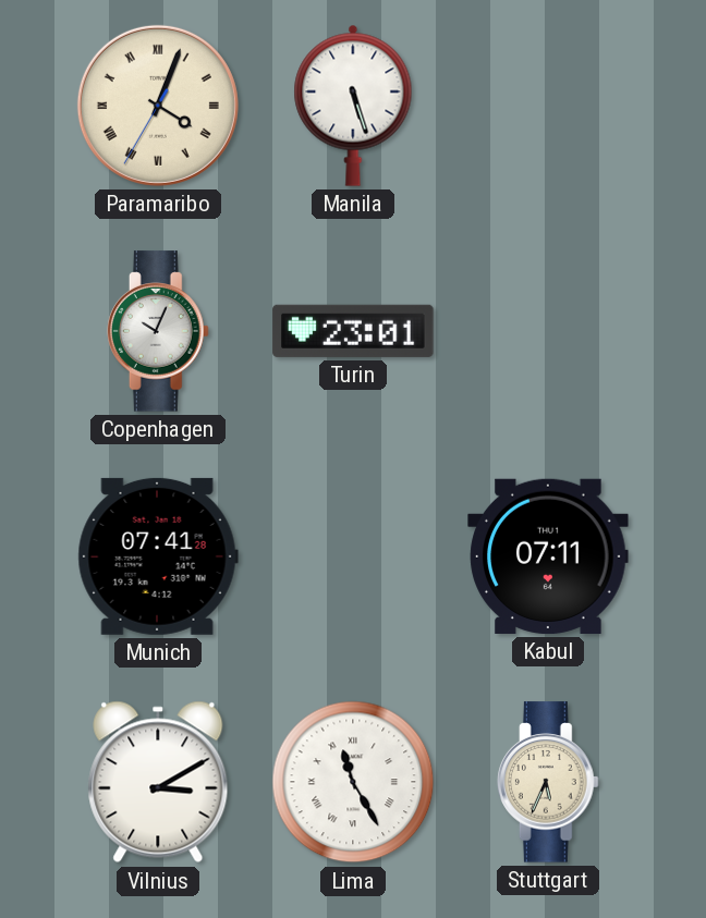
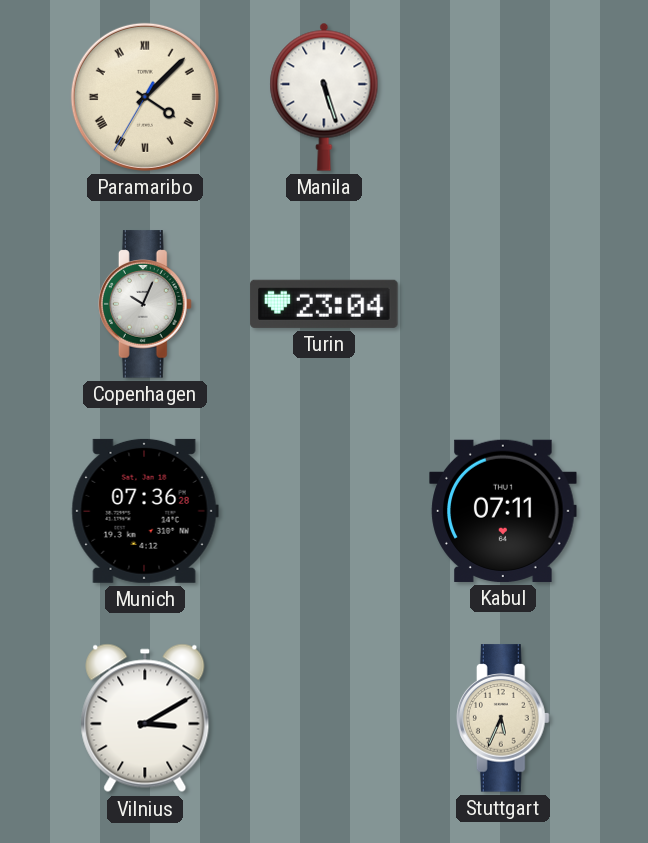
Paramaribo: 4:03 -> 4:07 (145, 97)
Turin: 23:01 -> 23:04 (324, 304)
Munich: 07:41 -> 07:36 (145, 511)
Lima: 11:25 -> none (353, 782)
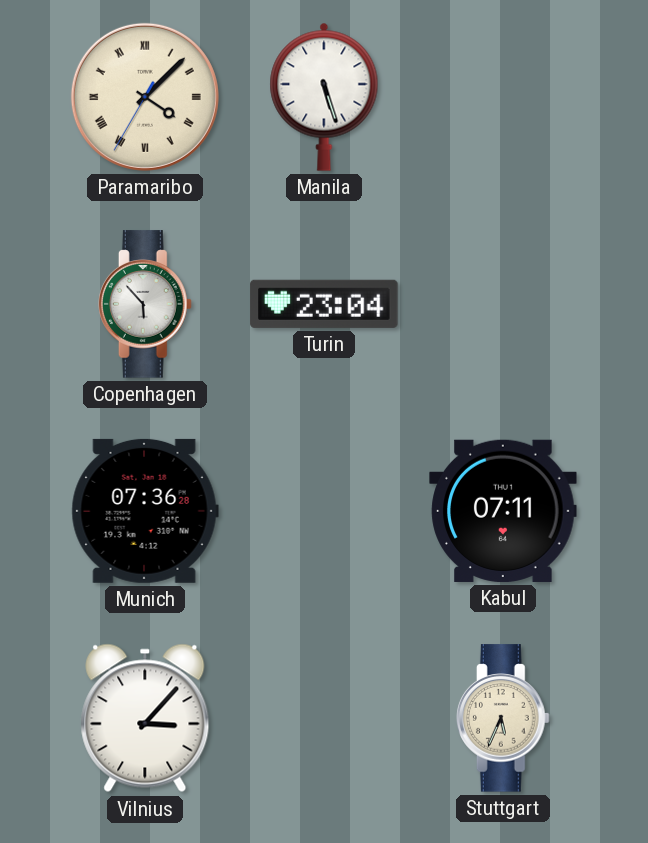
Copenhagen: 10:04 -> 5:53 (145, 304)
Vilnius: 3:10 -> 3:07 (145, 718)
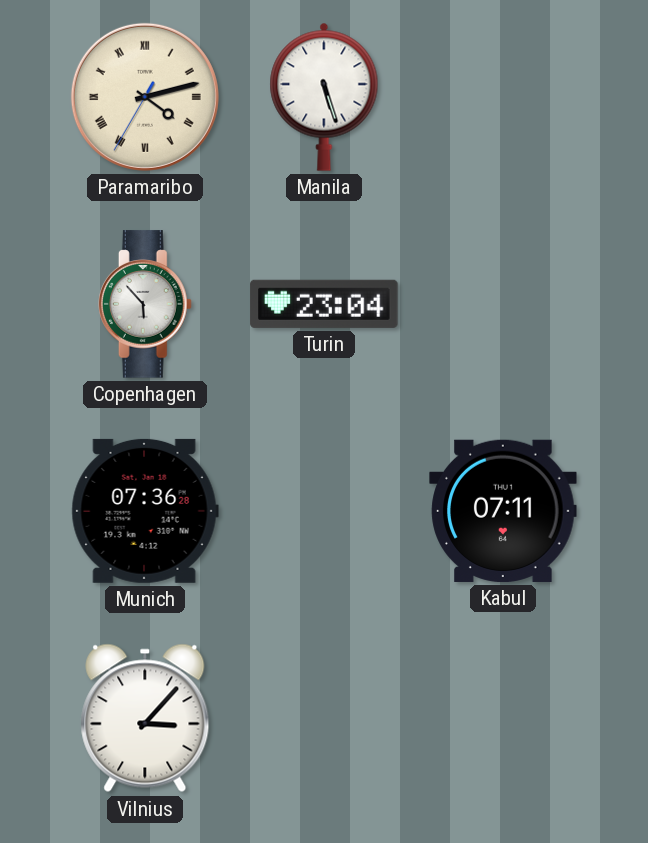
Paramaribo: 4:07 -> 4:12 (145, 97)
Stuttgart: 5:34 -> none (503, 718)
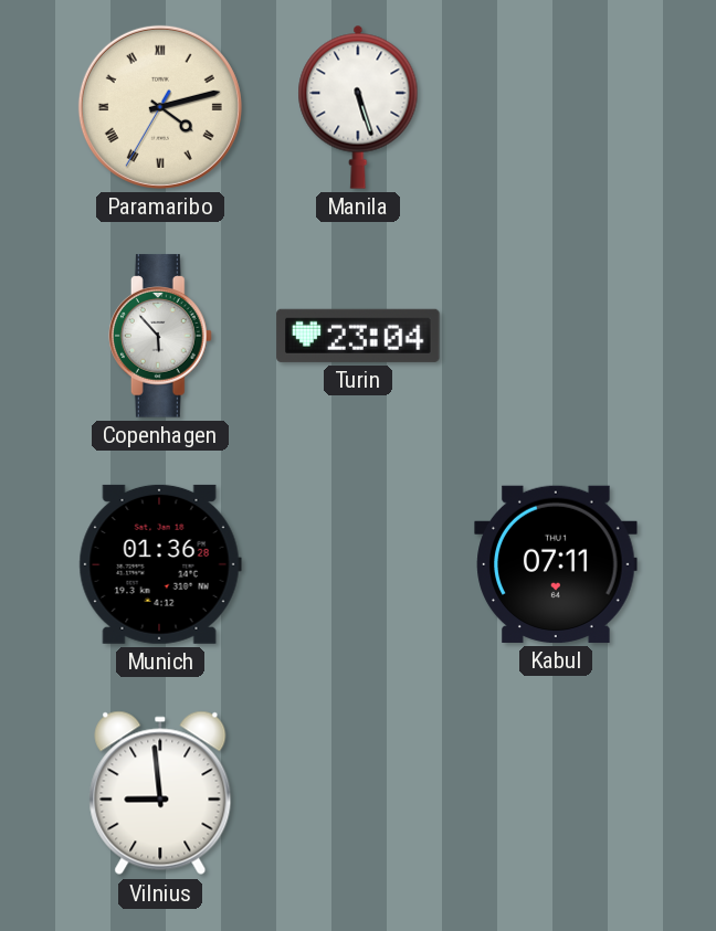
Munich: 07:36 -> 01:36 (160, 564)
Vilnius: 3:07 -> 8:59 (160, 793)
